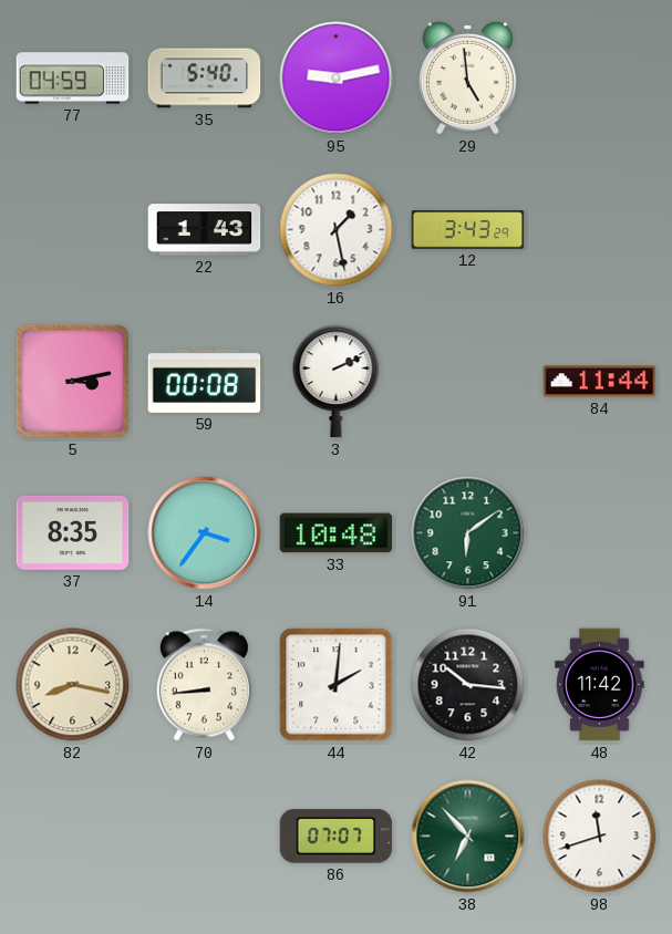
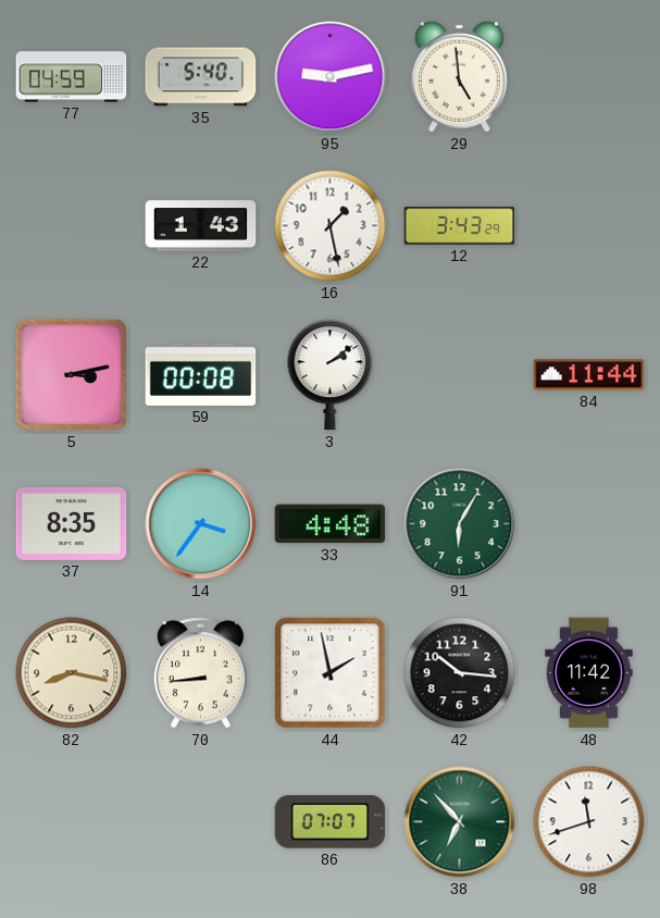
3: 2:11 -> 2:09 (331, 375)
33: 10:48 -> 4:48 (331, 524)
91: 6:09 -> 6:05 (460, 524)
44: 2:01 -> 1:58 (331, 673)
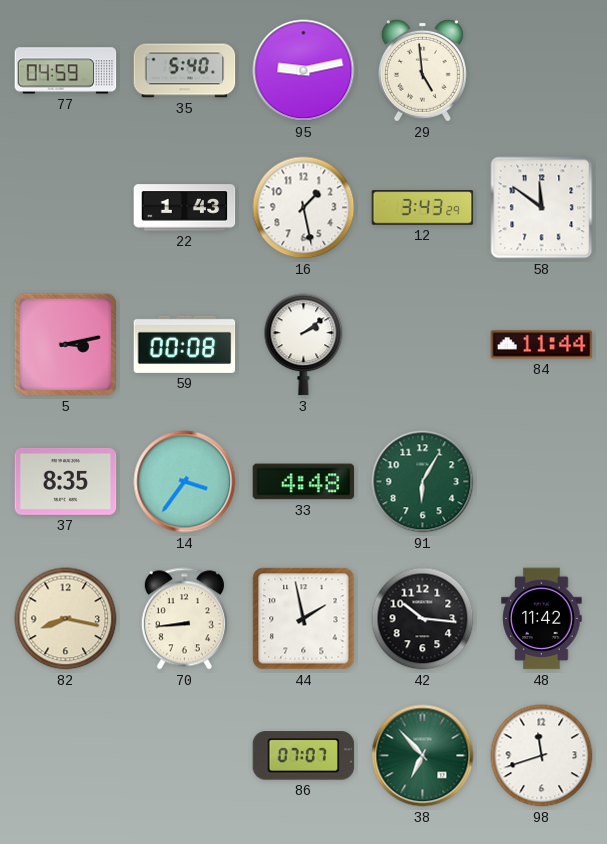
58: none -> 11:51 (542, 208)
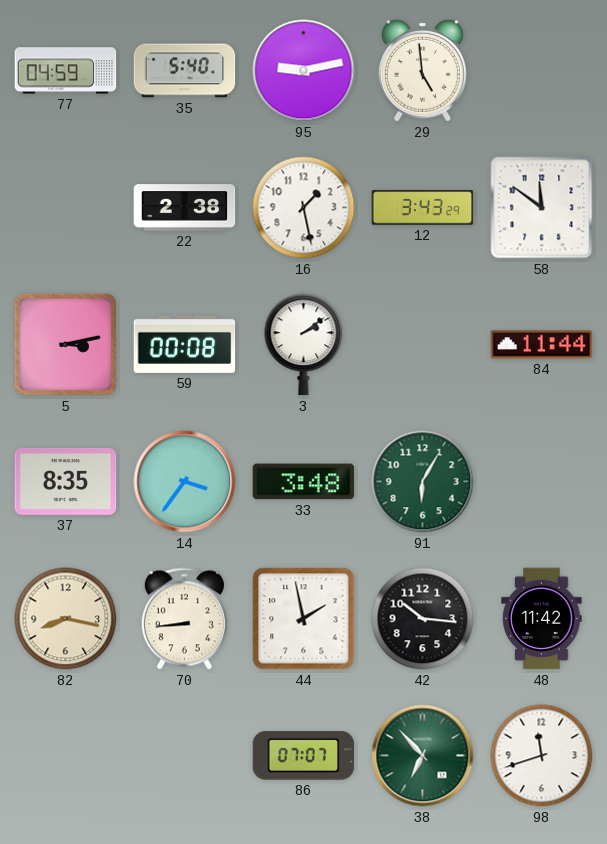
22: 1:43 -> 2:38 (185, 208)
33: 4:48 -> 3:48 (304, 482)
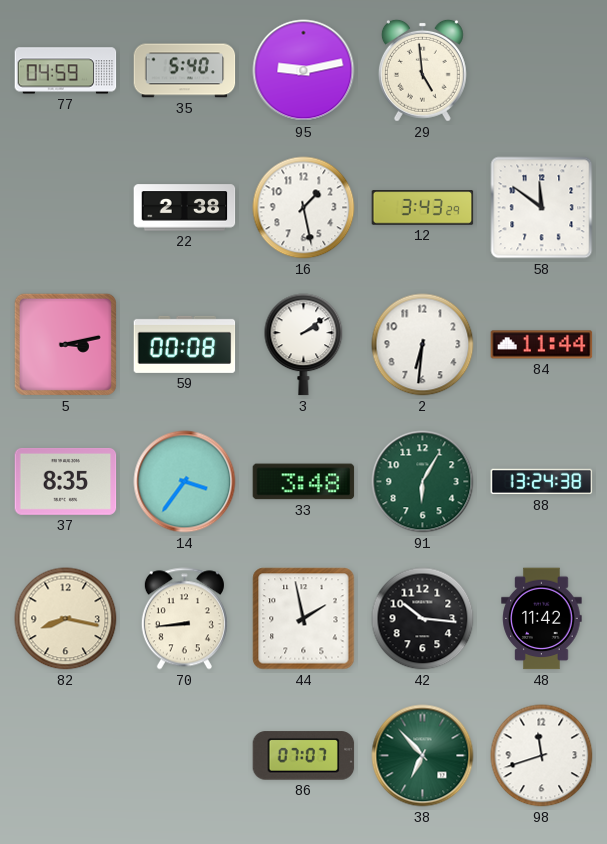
2: none -> 6:31 (423, 345)
88: none -> 13:24 (542, 482)
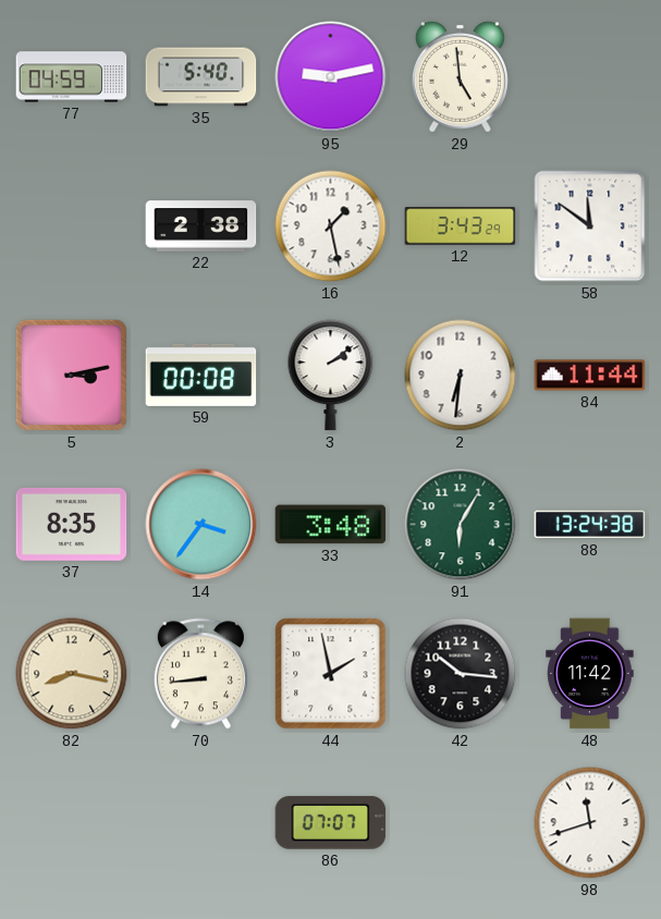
38: 6:53 -> none (423, 756)
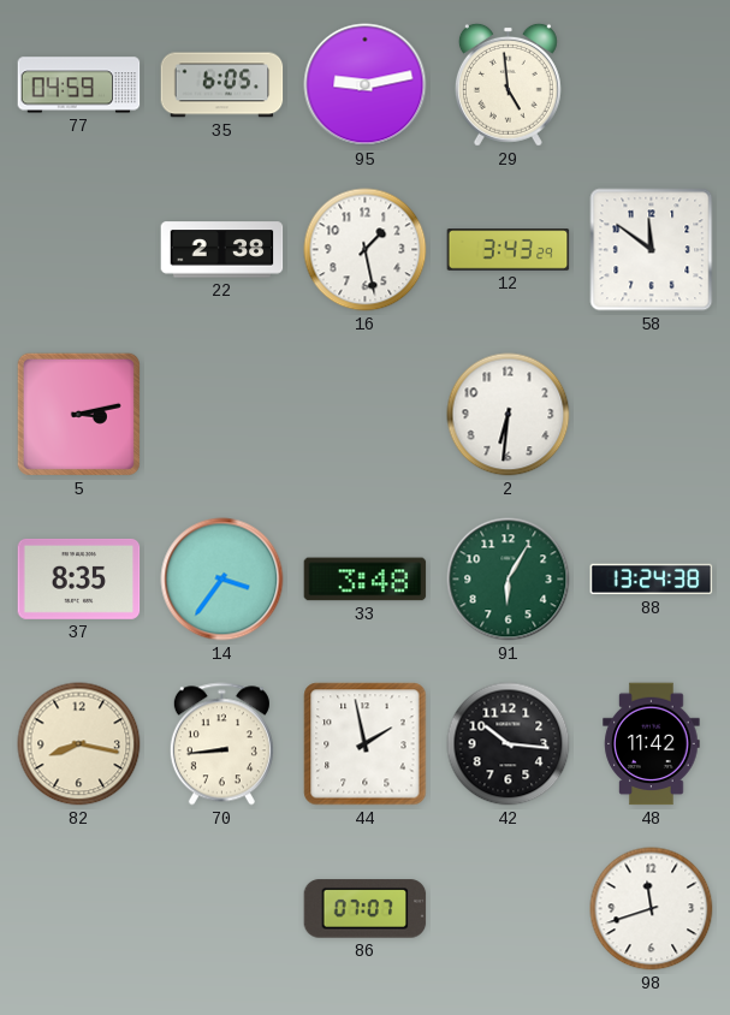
35: 5:40 -> 6:05 (222, 85)
59: 00:08 -> none (201, 375)
3: 2:09 -> none (331, 376)
84: 11:44 -> none (590, 376)
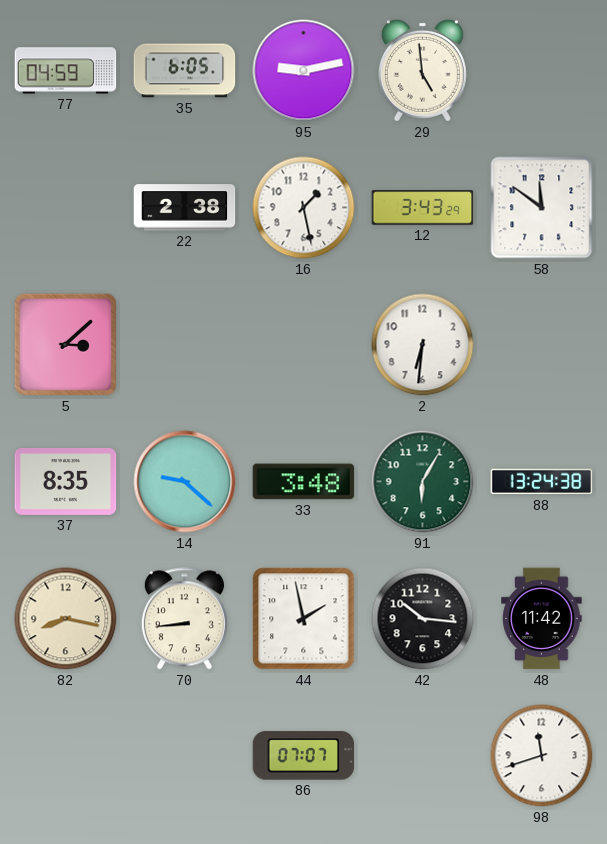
5: 3:13 -> 3:08 (65, 344)
14: 3:36 -> 9:22 (185, 482)
